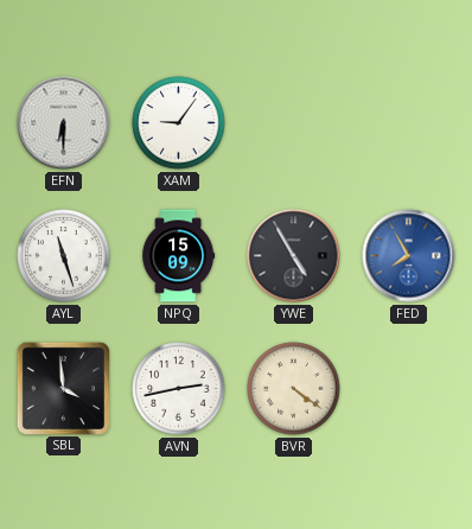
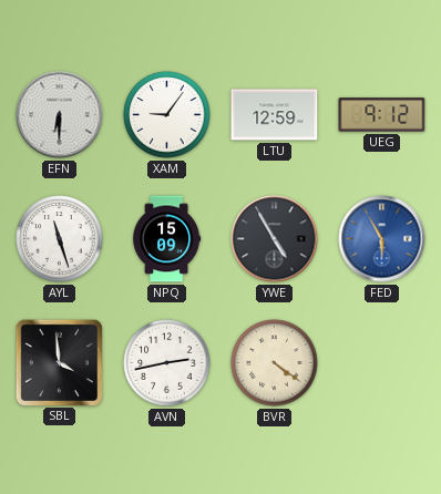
LTU: none -> 12:59 (275, 115)
UEG: none -> 9:12 (382, 115)
FED: 7:55 -> 5:55 (382, 239)
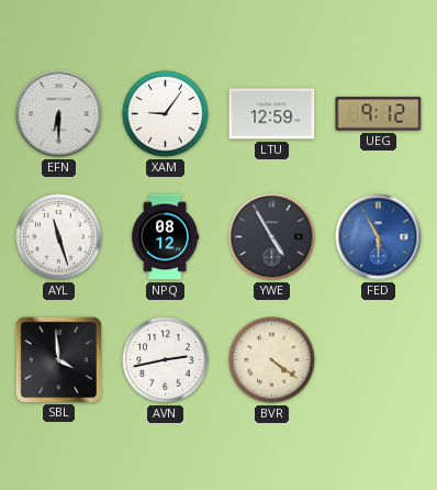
NPQ: 15:09 -> 08:12 (166, 237)
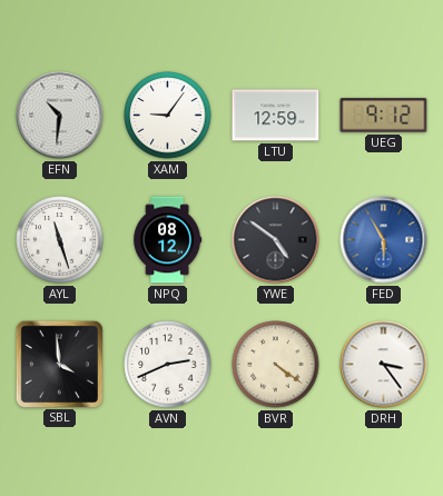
EFN: 6:30 -> 10:31 (60, 116)
YWE: 4:55 -> 4:51 (276, 240)
AVN: 2:43 -> 2:41 (168, 365)
DRH: none -> 3:24 (384, 365)
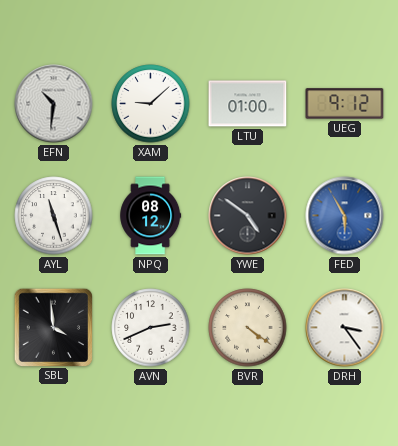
XAM: 9:06 -> 9:08 (151, 104)
LTU: 12:59 -> 01:00 (248, 104)
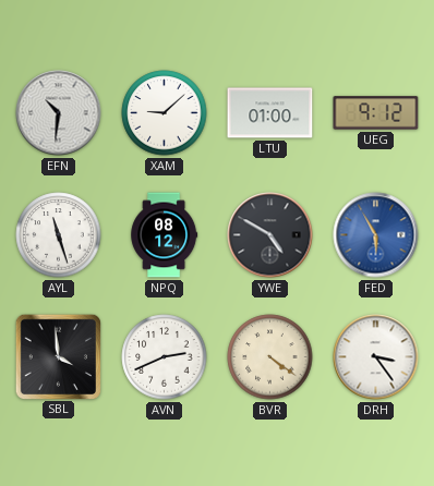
YWE: 4:51 -> 4:50 (270, 235)
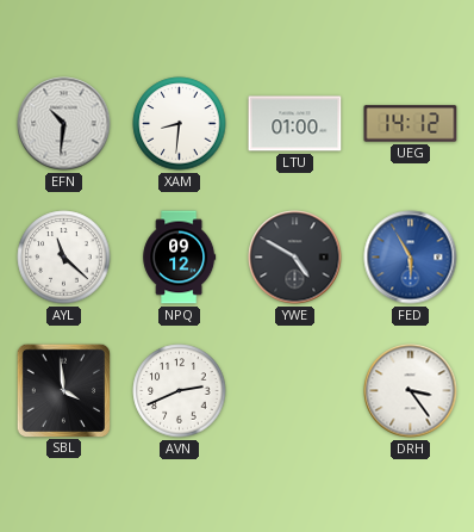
XAM: 9:08 -> 8:31 (180, 124)
UEG: 9:12 -> 14:12 (411, 124)
AYL: 11:27 -> 11:22 (64, 258)
NPQ: 08:12 -> 09:12 (180, 258)
BVR: 4:21 -> none (270, 357)
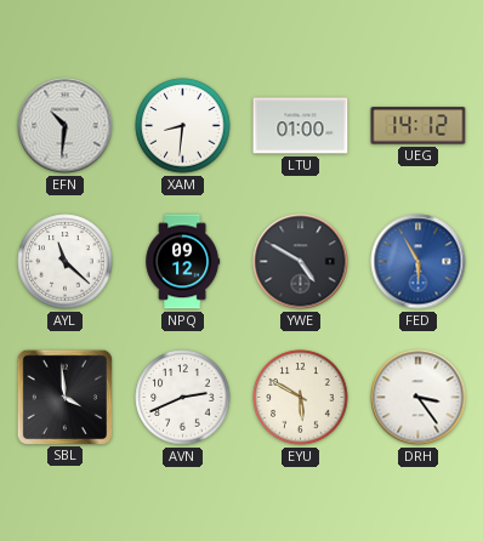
EYU: none -> 5:50 (301, 398)
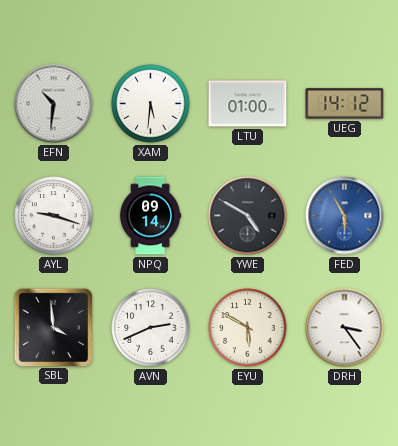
XAM: 8:31 -> 5:31 (151, 104)
AYL: 11:22 -> 9:18 (54, 216)
NPQ: 09:12 -> 09:14 (151, 216)
